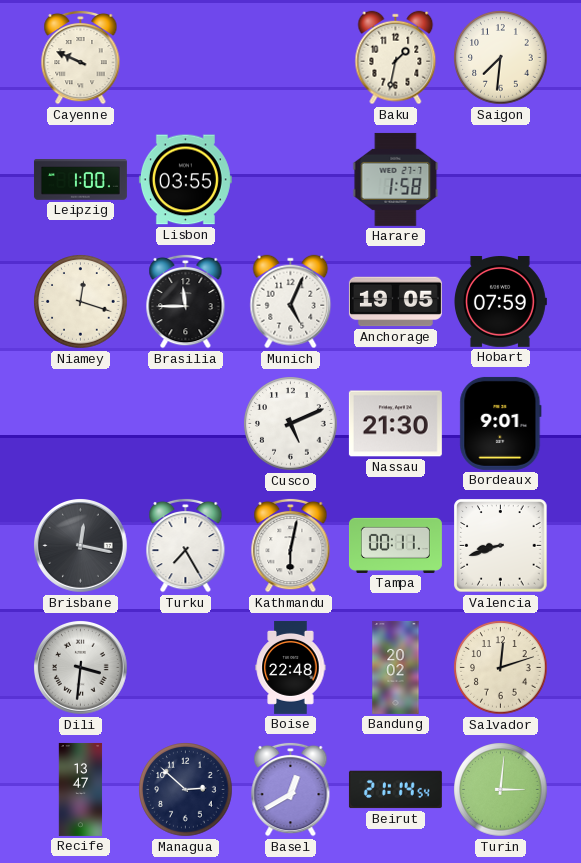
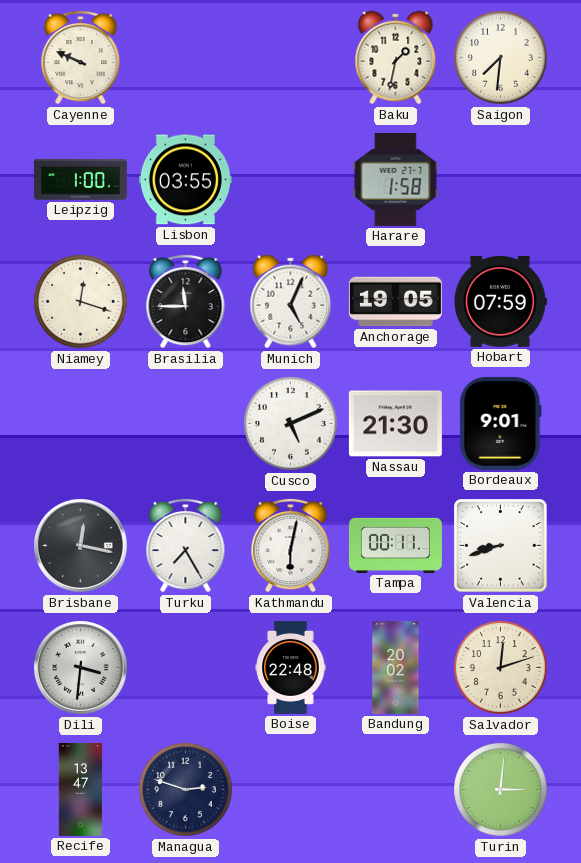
Managua: 2:52 -> 2:48 (186, 790)
Basel: 12:40 -> none (291, 789)
Beirut: 21:14 -> none (395, 790)
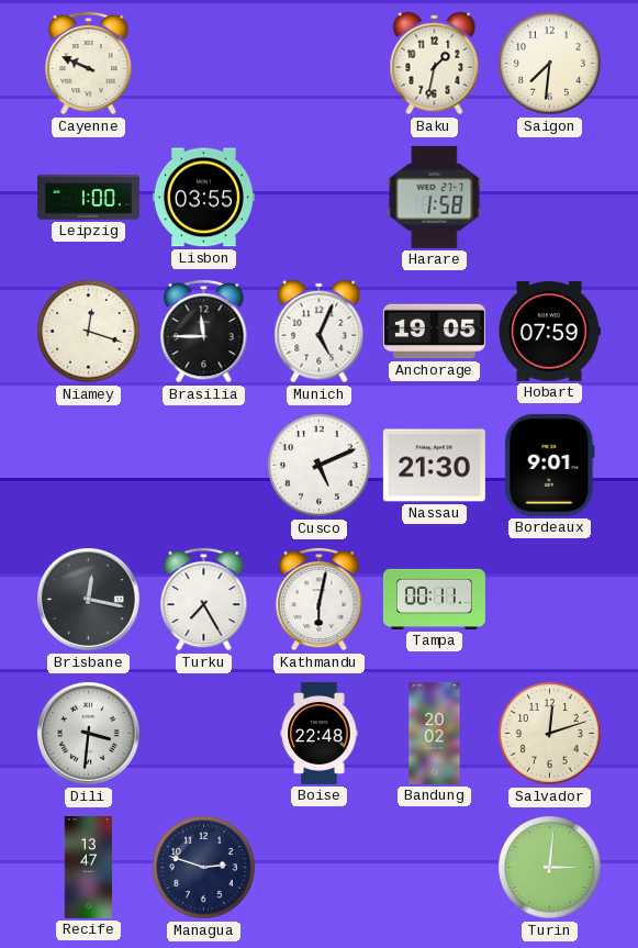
Valencia: 8:42 -> none (501, 546)
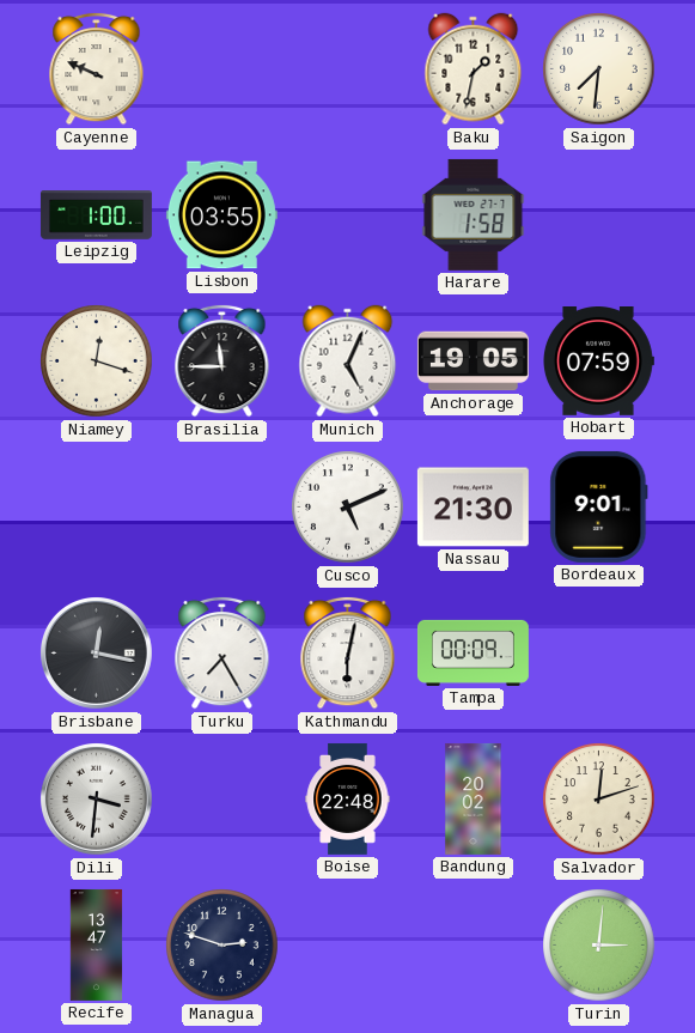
Tampa: 00:11 -> 00:09 (473, 652)
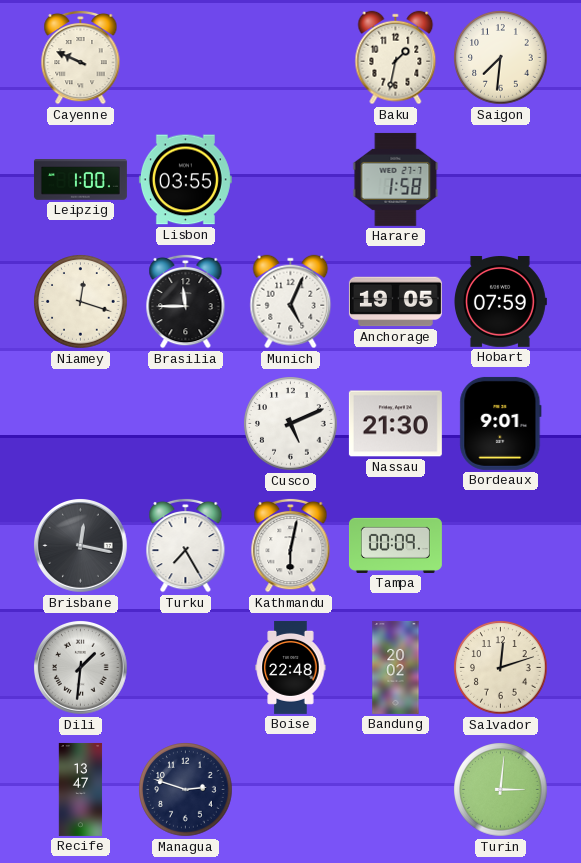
Dili: 3:31 -> 1:31 (81, 668)
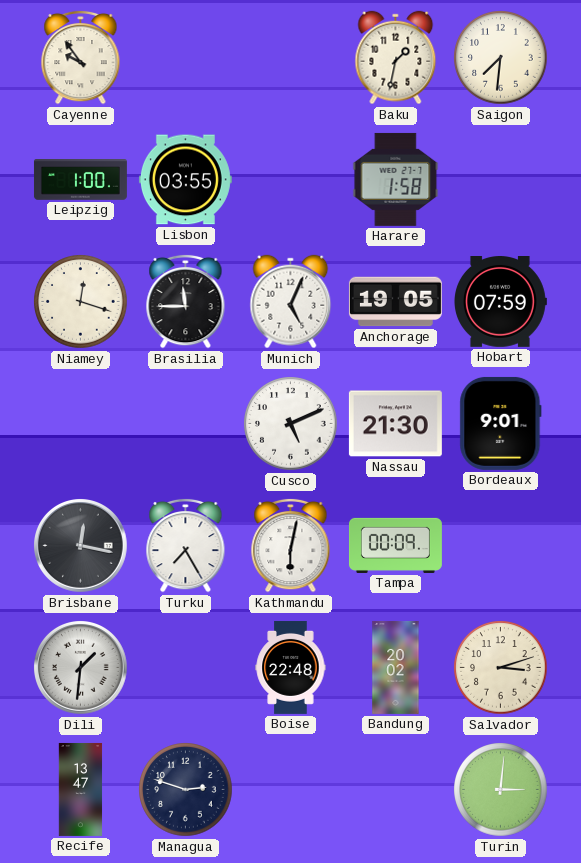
Cayenne: 9:49 -> 9:54 (81, 57)
Salvador: 12:12 -> 3:12 (501, 668)
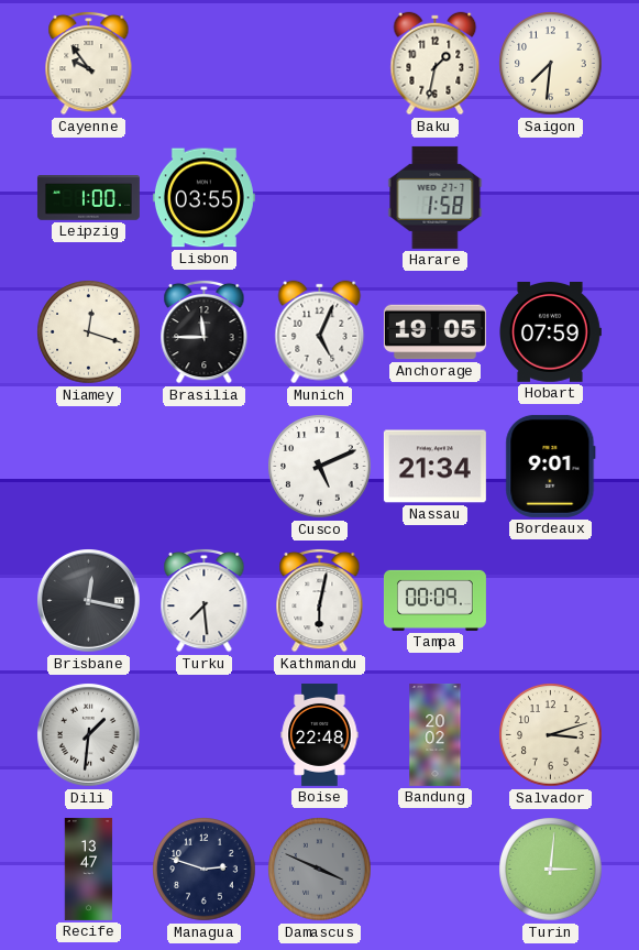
Nassau: 21:30 -> 21:34 (434, 467)
Turku: 7:25 -> 7:29 (205, 600)
Damascus: none -> 3:49 (320, 870)
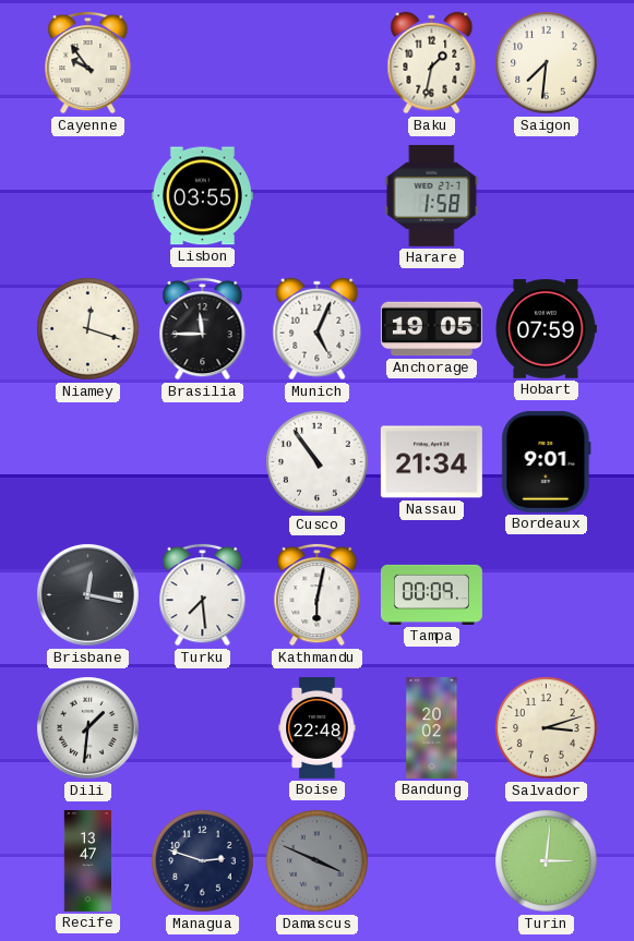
Leipzig: 1:00 -> none (88, 198)
Cusco: 5:11 -> 10:54 (318, 462)
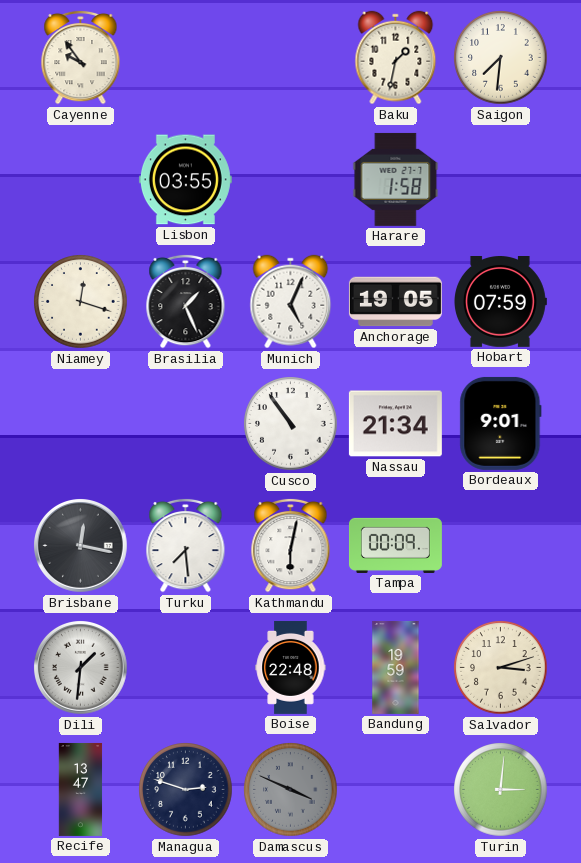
Brasilia: 11:45 -> 1:26 (186, 301)
Bandung: 20:02 -> 19:59 (396, 667)
